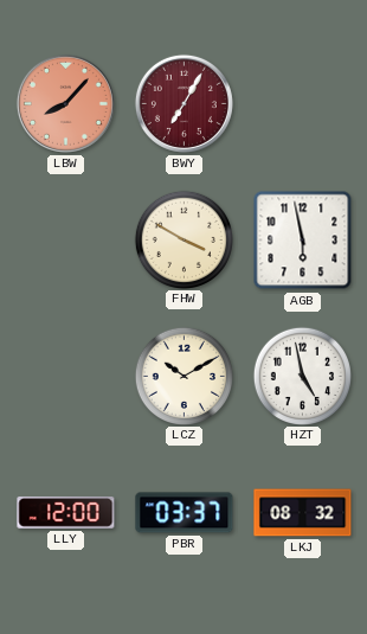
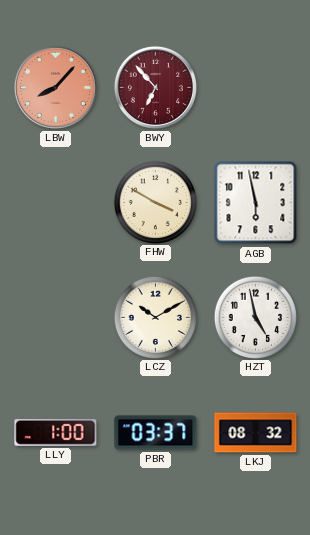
BWY: 7:05 -> 6:53 (155, 87)
LLY: 12:00 -> 1:00 (56, 433)
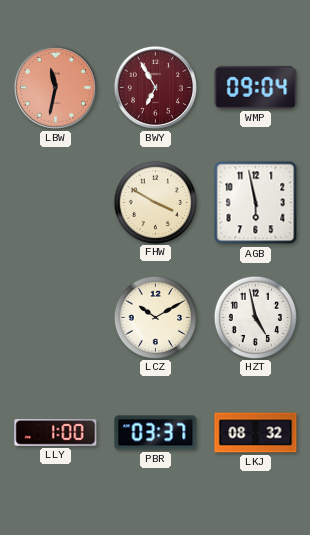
LBW: 8:07 -> 11:32 (55, 87)
BWY: 6:53 -> 6:55 (155, 87)
WMP: none -> 09:04 (256, 87)
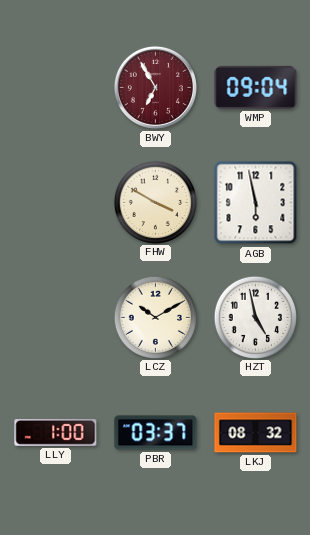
LBW: 11:32 -> none (55, 87)
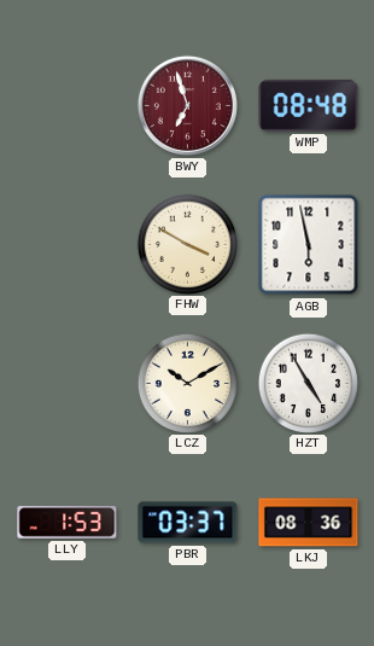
BWY: 6:55 -> 6:57 (187, 105)
WMP: 09:04 -> 08:48 (309, 105)
HZT: 4:58 -> 4:55 (308, 383)
LLY: 1:00 -> 1:53 (68, 523)
LKJ: 08:32 -> 08:36 (309, 523)
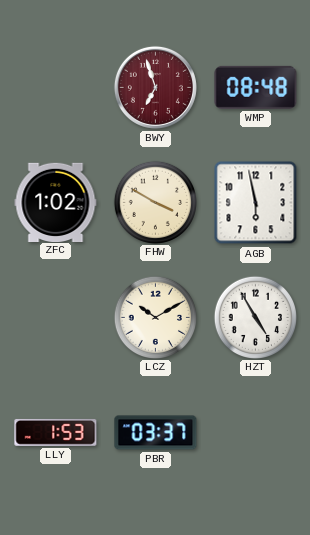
ZFC: none -> 1:02 (56, 202)
LKJ: 08:36 -> none (309, 523)
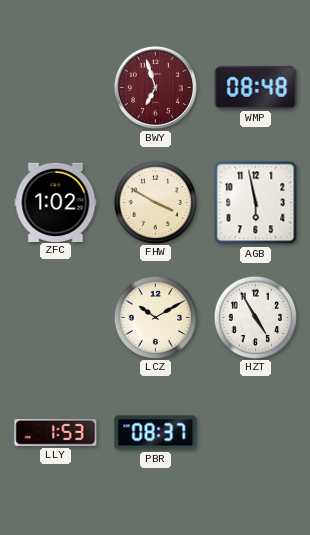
PBR: 03:37 -> 08:37 (156, 433)
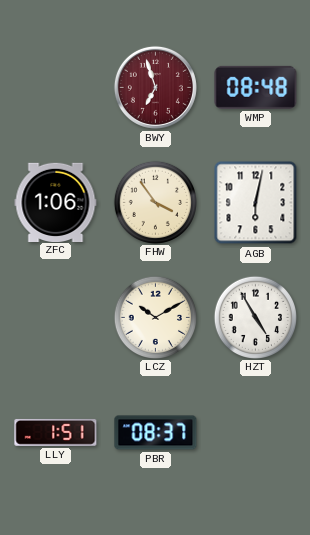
ZFC: 1:02 -> 1:06 (56, 202)
FHW: 3:50 -> 3:54 (155, 202)
AGB: 5:58 -> 6:02 (256, 203)
LLY: 1:53 -> 1:51 (56, 433)
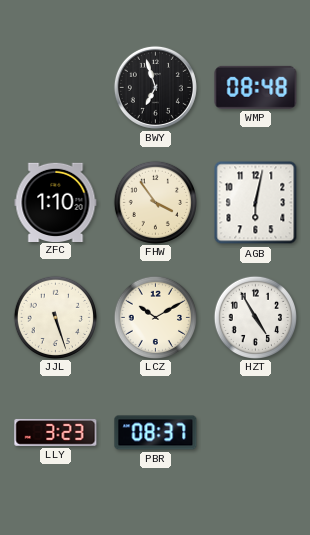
BWY dial: burgundy -> black (155, 87)
ZFC: 1:06 -> 1:10 (56, 202)
JJL: none -> 5:27 (55, 317)
LLY: 1:51 -> 3:23 (56, 433)
